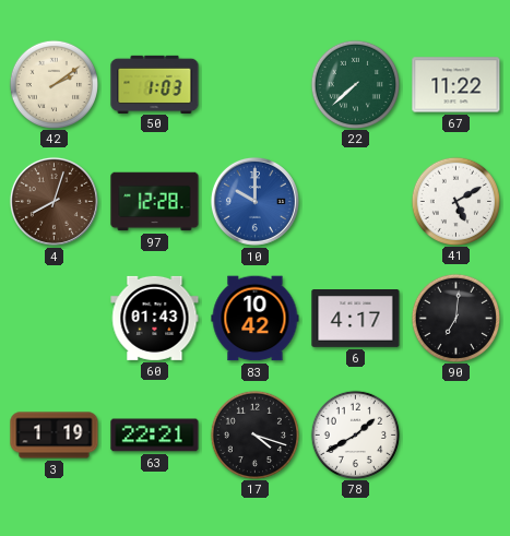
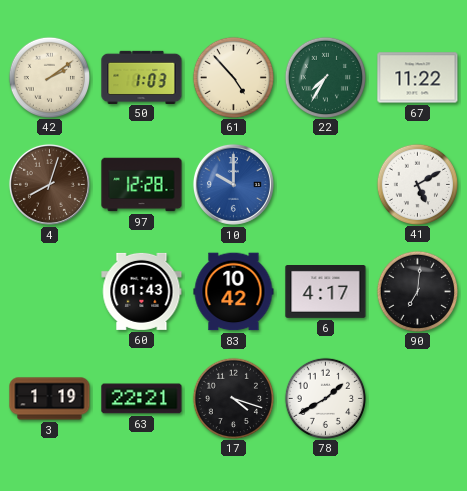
61: none -> 4:53 (233, 77)
22: 7:38 -> 7:35 (325, 77)
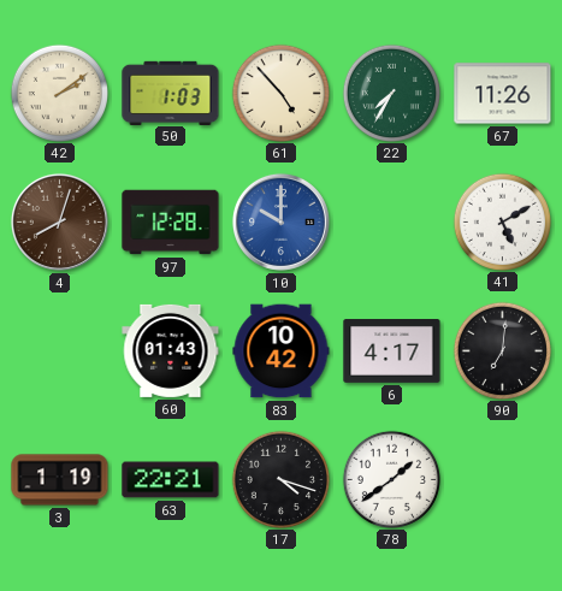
67: 11:22 -> 11:26 (503, 94)
78: 1:40 -> 1:39 (391, 479)
